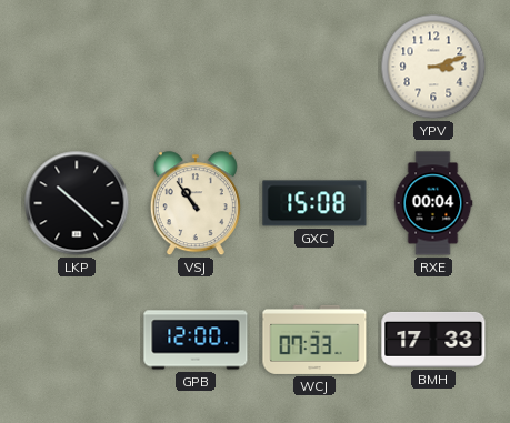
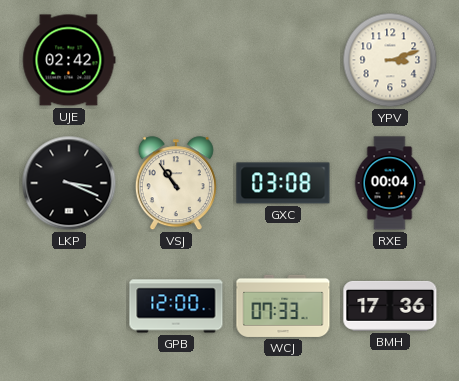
UJE: none -> 02:42 (69, 60)
LKP: 10:22 -> 3:19 (69, 183)
GXC: 15:08 -> 03:08 (283, 183)
BMH: 17:33 -> 17:36 (390, 306)
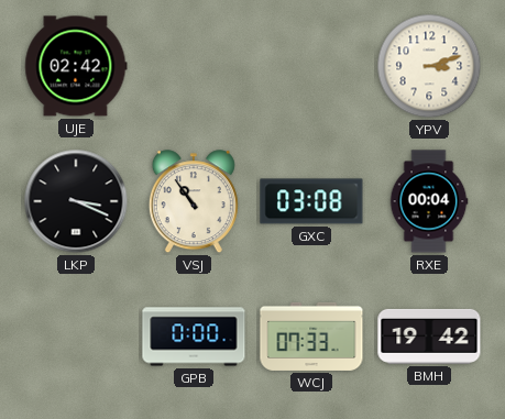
GPB: 12:00 -> 0:00 (194, 337)
BMH: 17:36 -> 19:42 (429, 337)
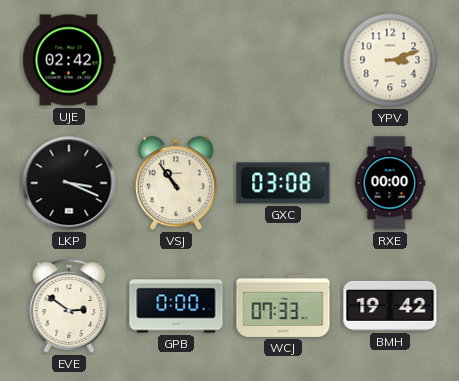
RXE: 00:04 -> 00:00 (390, 183)
EVE: none -> 2:51 (69, 306)
